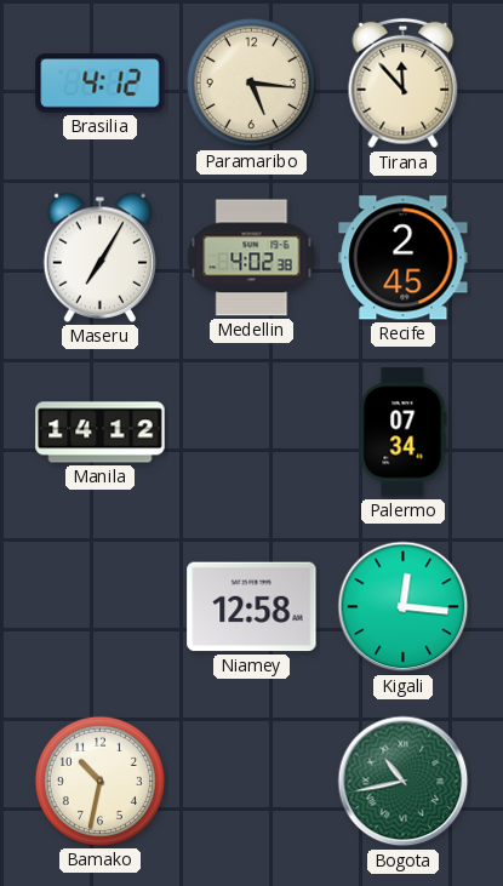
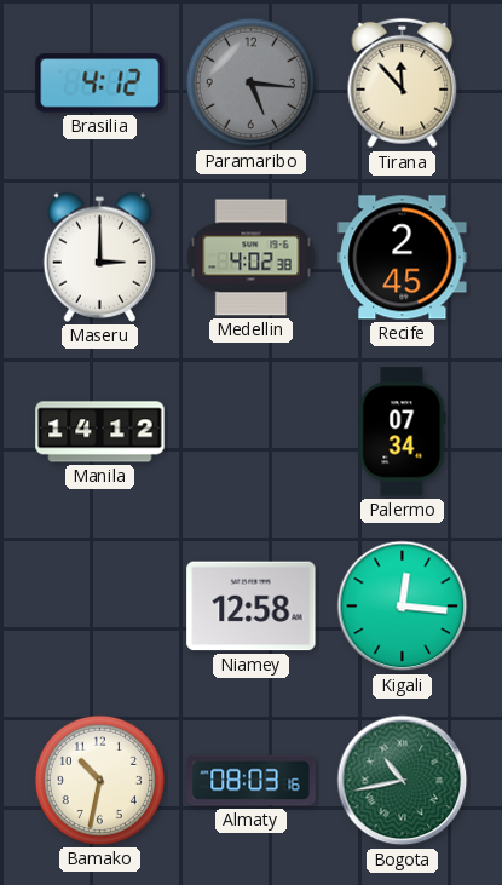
Paramaribo dial: cream -> grey (250, 82)
Maseru: 7:05 -> 3:00 (99, 257)
Almaty: none -> 08:03 (252, 781)
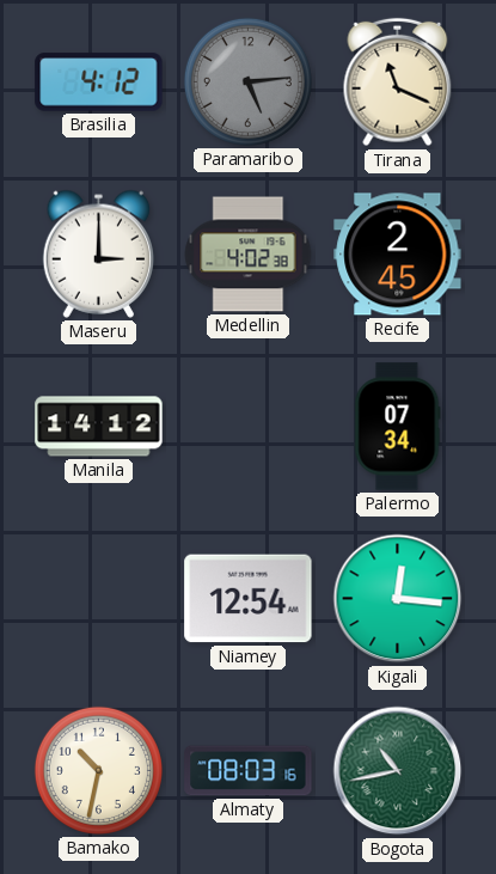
Paramaribo: 5:16 -> 5:14 (247, 81)
Tirana: 11:53 -> 11:19 (398, 82)
Niamey: 12:58 -> 12:54 (249, 599)
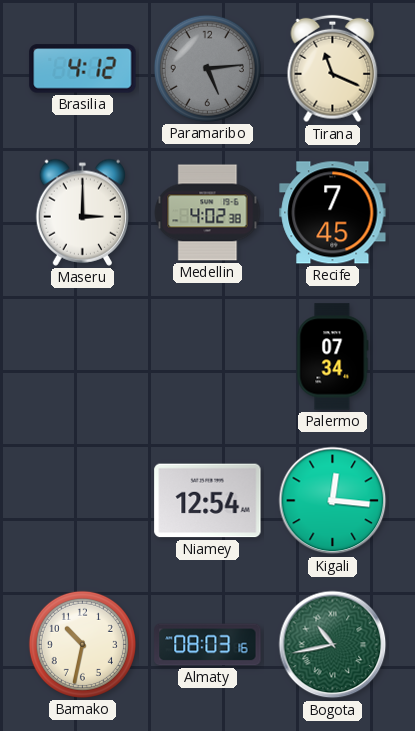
Recife: 2:45 -> 7:45 (333, 213)
Manila: 14:12 -> none (99, 427)
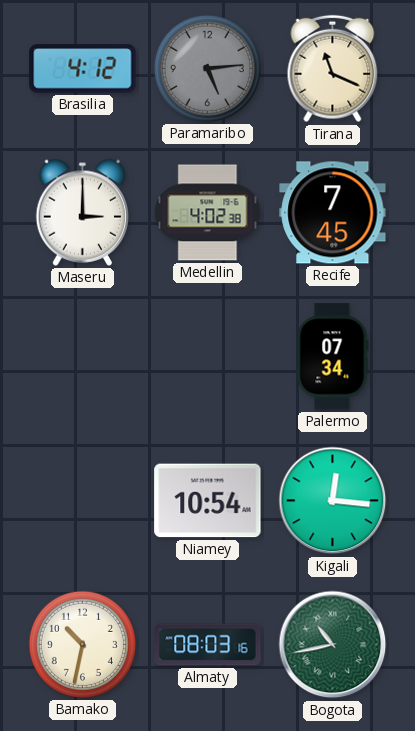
Niamey: 12:54 -> 10:54 (208, 501)
